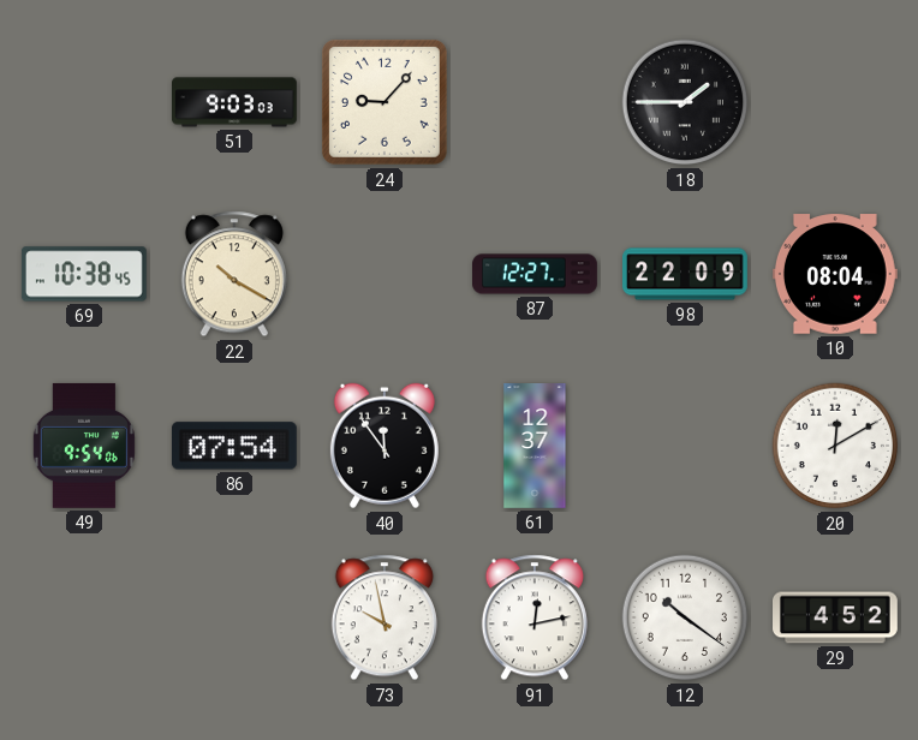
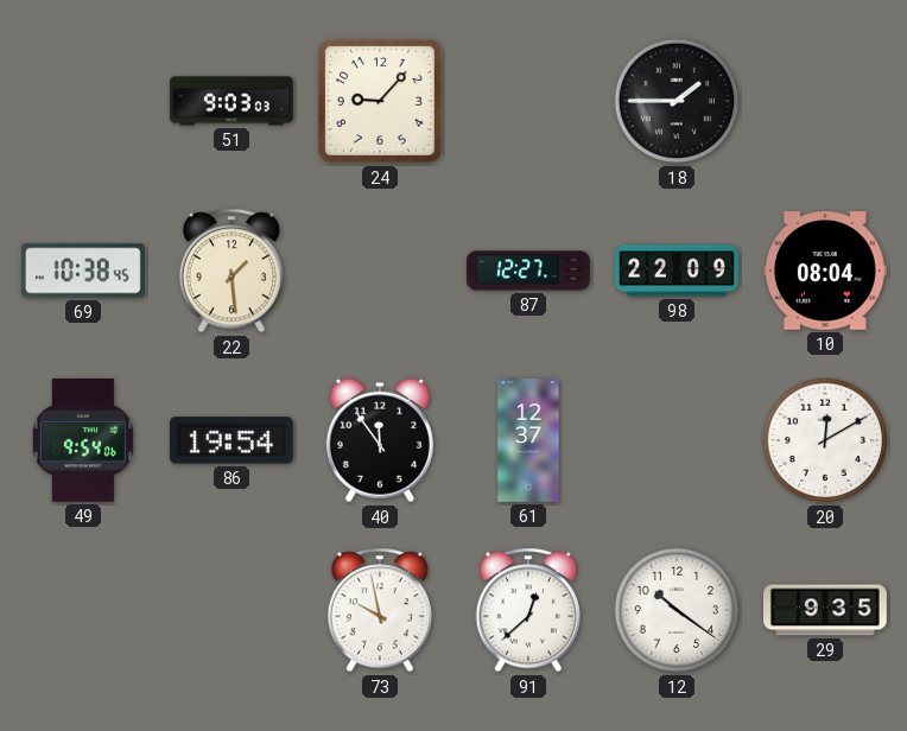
22: 10:20 -> 1:29 (231, 271)
86: 07:54 -> 19:54 (231, 440)
91: 12:13 -> 12:38 (528, 610)
29: 4:52 -> 9:35 (826, 610)
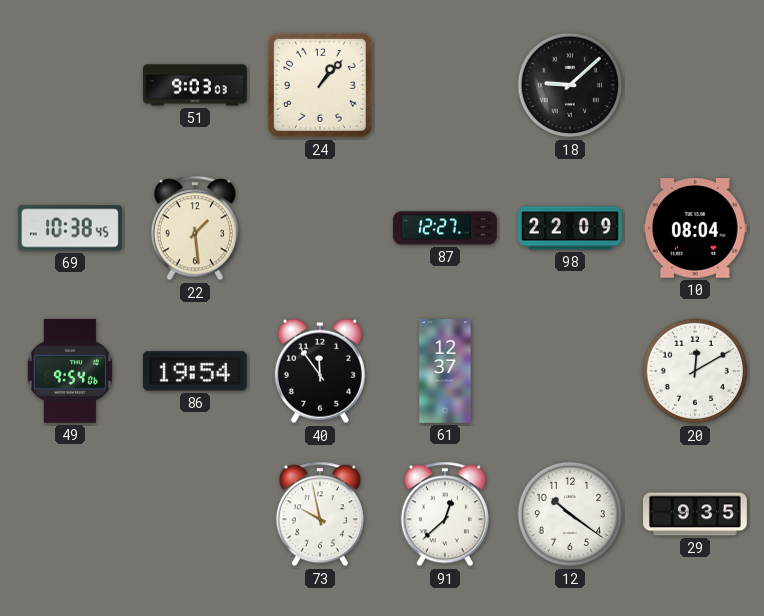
24: 9:07 -> 1:07 (320, 85)
18: 1:45 -> 9:08 (570, 85)
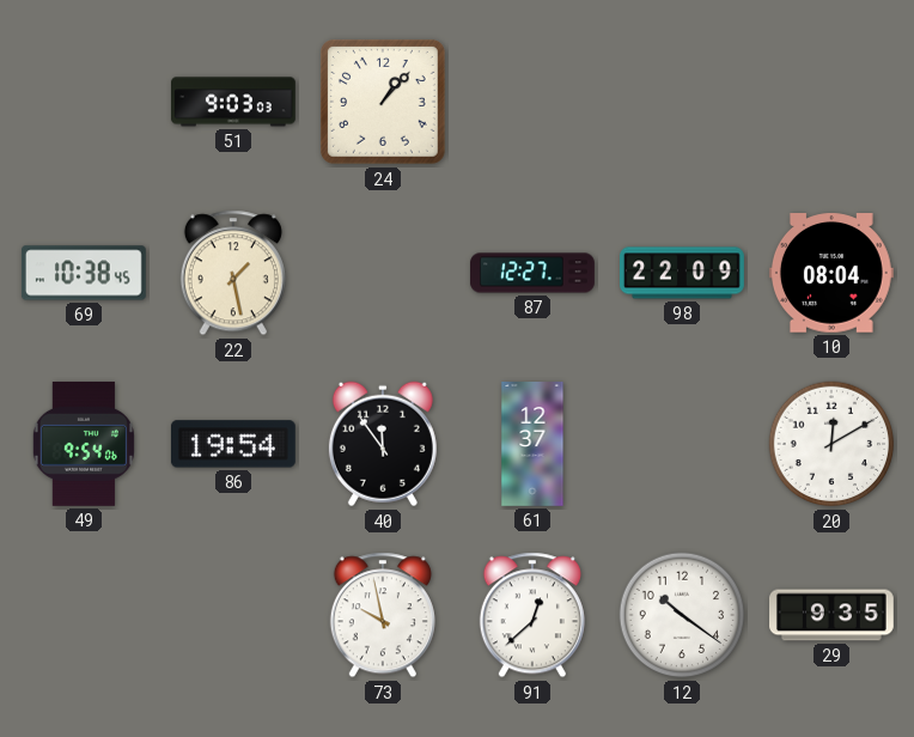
18: 9:08 -> none (570, 85)
22: 1:29 -> 1:28 (233, 273)
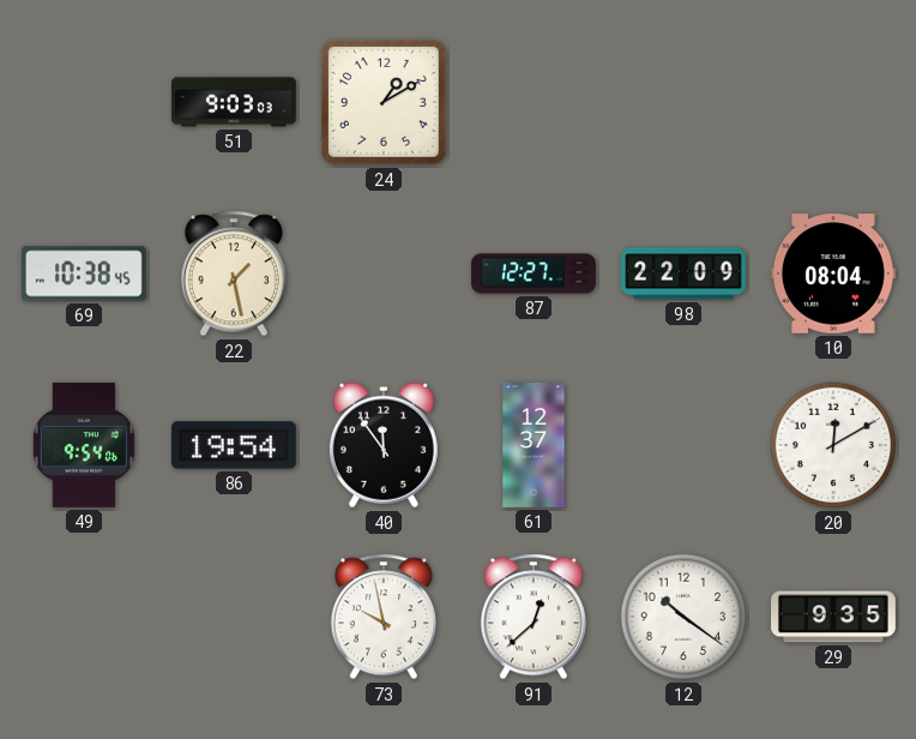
24: 1:07 -> 1:10 (384, 102)
